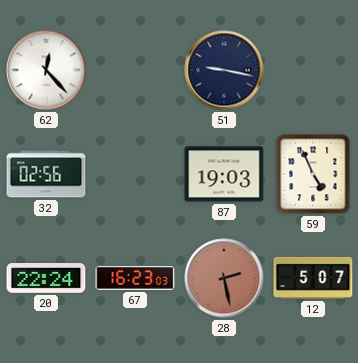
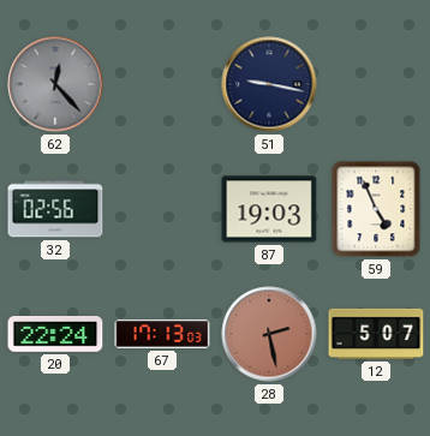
62 dial: white -> grey (55, 84)
67: 16:23 -> 17:13 (162, 334)
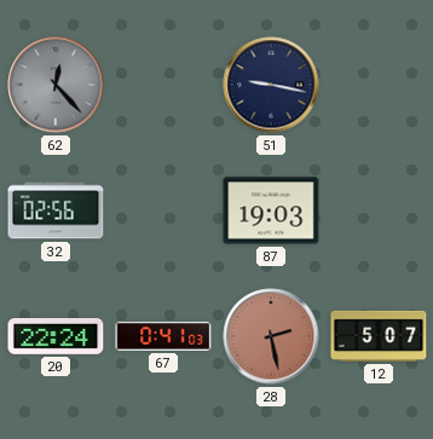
59: 4:56 -> none (376, 209)
67: 17:13 -> 0:41 (163, 336)
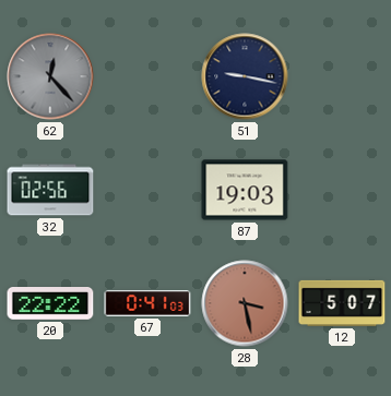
20: 22:24 -> 22:22 (50, 304)
28: 2:28 -> 3:28 (245, 303)
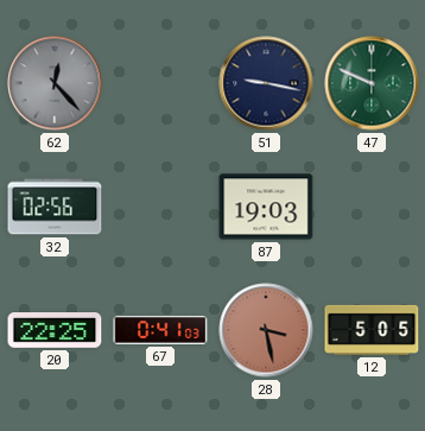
47: none -> 9:49 (372, 83)
20: 22:22 -> 22:25 (55, 331)
12: 5:07 -> 5:05 (372, 330)
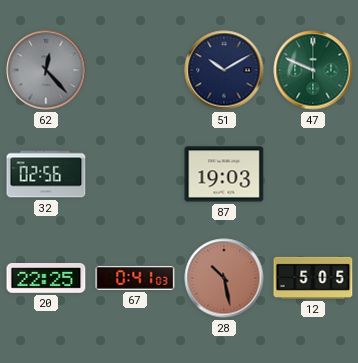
51: 9:17 -> 10:10 (224, 70)
28: 3:28 -> 10:28 (224, 278)
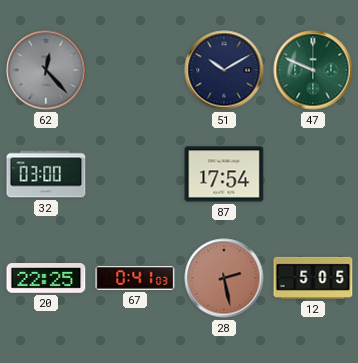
32: 02:56 -> 03:00 (46, 174)
87: 19:03 -> 17:54 (224, 174)
28: 10:28 -> 2:28 (224, 278)
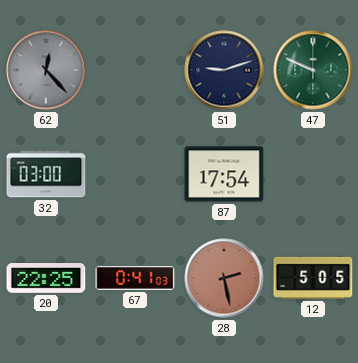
51: 10:10 -> 9:12 (224, 70)
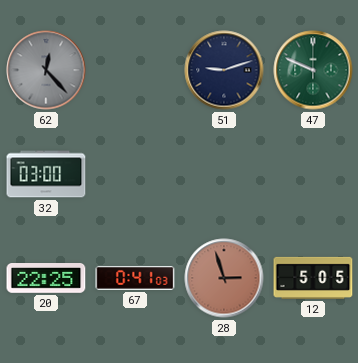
87: 17:54 -> none (224, 174)
28: 2:28 -> 2:57 (224, 278)
